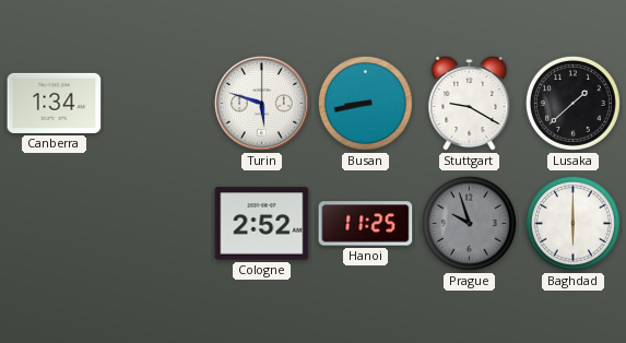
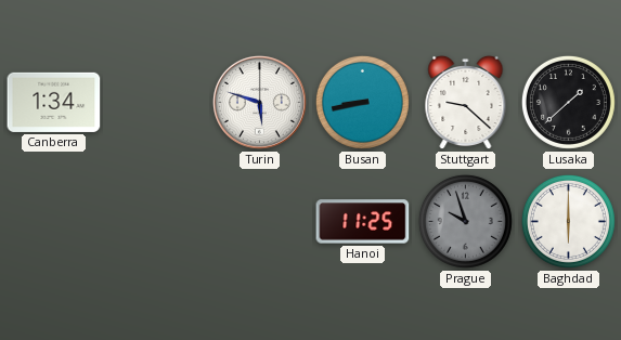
Stuttgart: 9:20 -> 9:22 (466, 103)
Cologne: 2:52 -> none (262, 224)
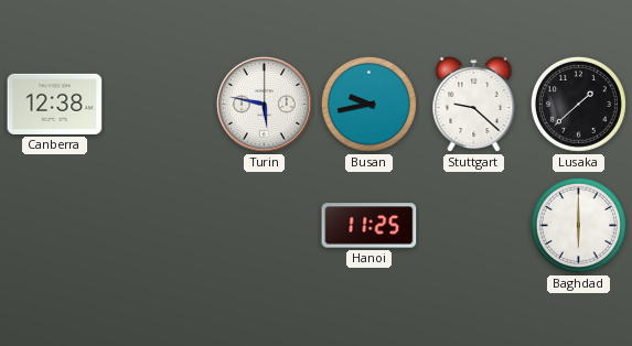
Canberra: 1:34 -> 12:38 (55, 104)
Turin: 5:48 -> 5:47 (264, 104)
Busan: 8:43 -> 9:43 (368, 104)
Prague: 9:57 -> none (465, 221)
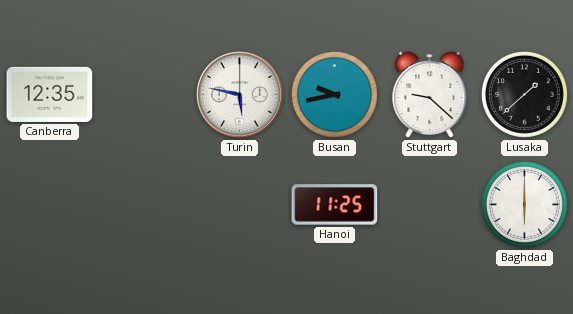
Canberra: 12:38 -> 12:35 (50, 94)
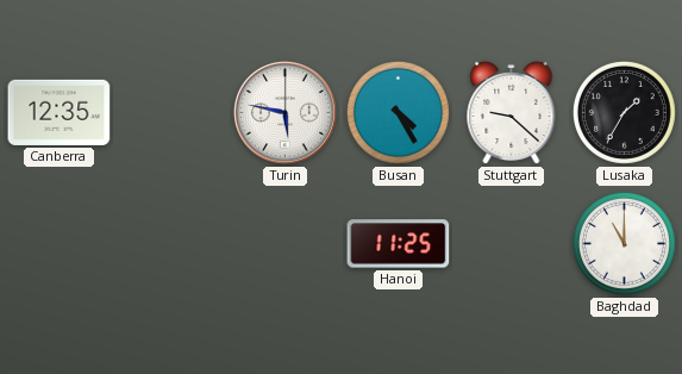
Busan: 9:43 -> 4:25 (398, 112)
Lusaka: 1:38 -> 1:35 (624, 112)
Baghdad: 6:00 -> 11:00 (624, 243)
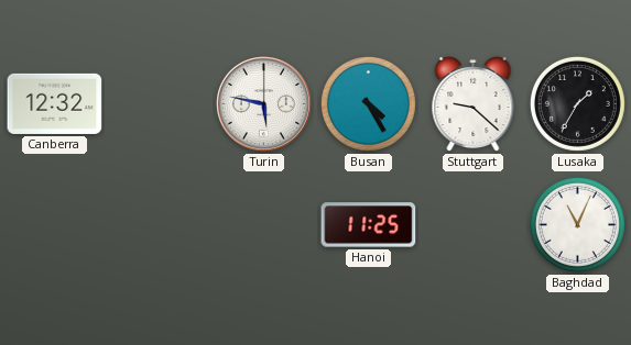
Canberra: 12:35 -> 12:32 (55, 103)
Baghdad: 11:00 -> 11:04 (577, 224)
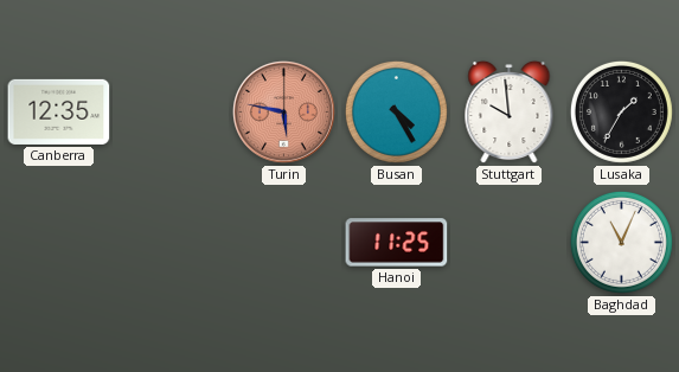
Canberra: 12:32 -> 12:35 (59, 111)
Turin dial: white -> salmon (283, 111)
Stuttgart: 9:22 -> 9:59 (510, 113)
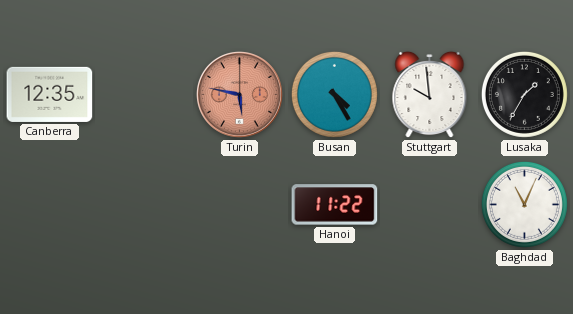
Hanoi: 11:25 -> 11:22 (335, 205)
